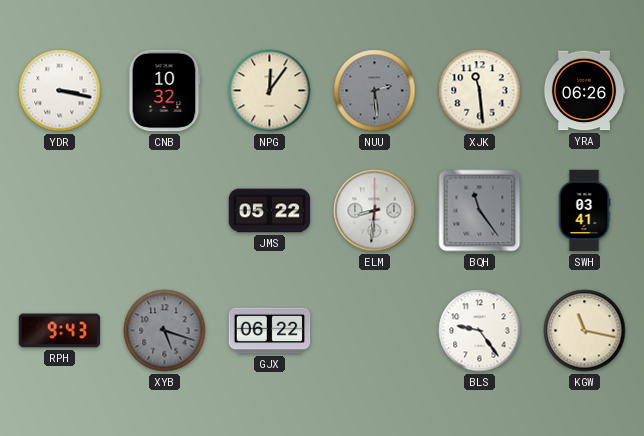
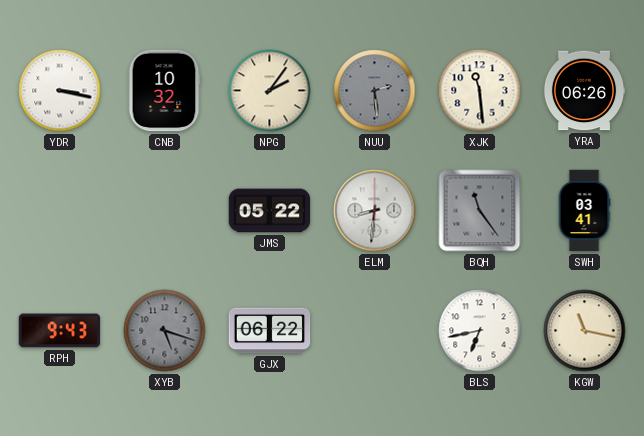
NPG: 12:06 -> 2:06 (270, 91)
BLS: 9:24 -> 6:43 (480, 331)
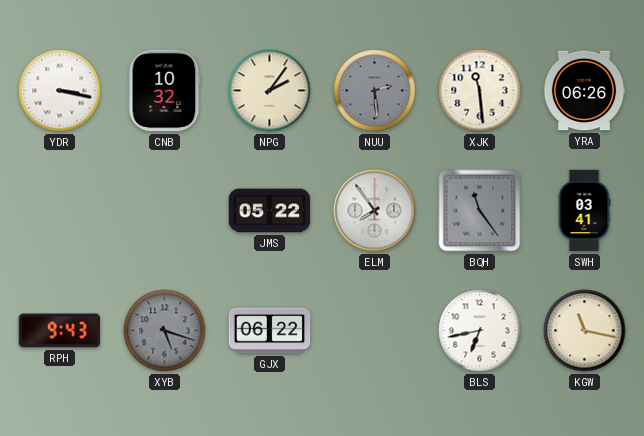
ELM: 8:31 -> 7:54 (375, 211)
